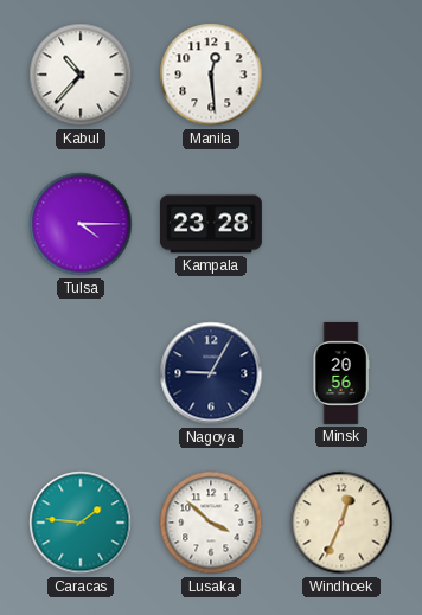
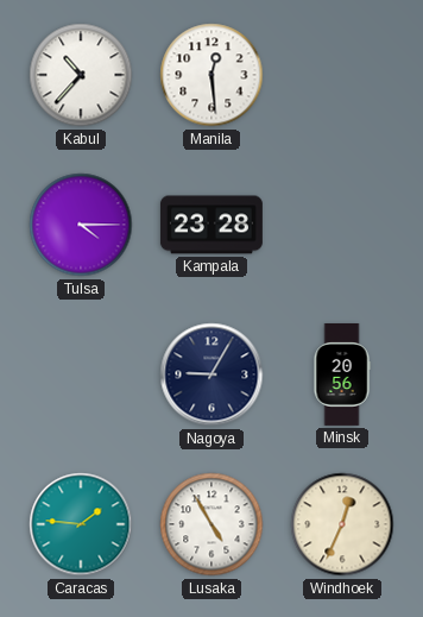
Lusaka: 3:52 -> 4:55 (211, 524)
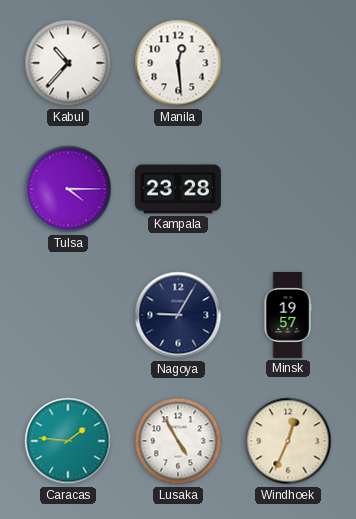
Minsk: 20:56 -> 19:57 (288, 315)
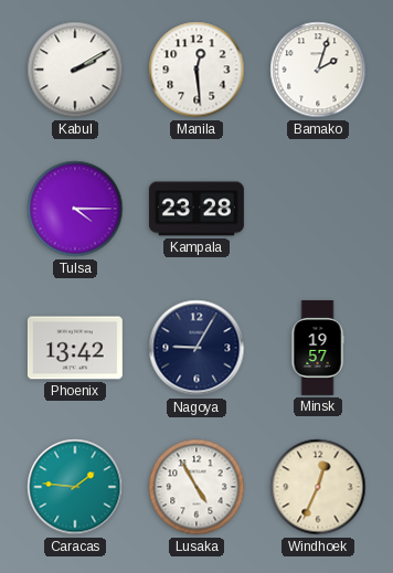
Kabul: 10:37 -> 2:10 (75, 70)
Bamako: none -> 2:03 (318, 70)
Phoenix: none -> 13:42 (75, 348)
